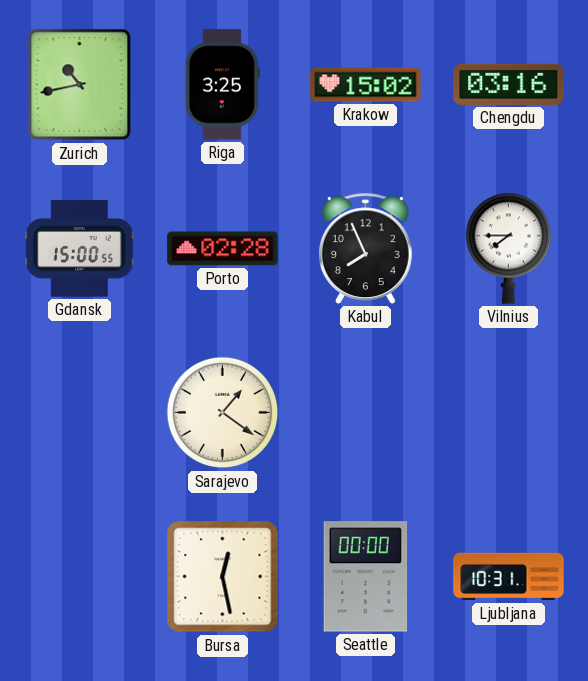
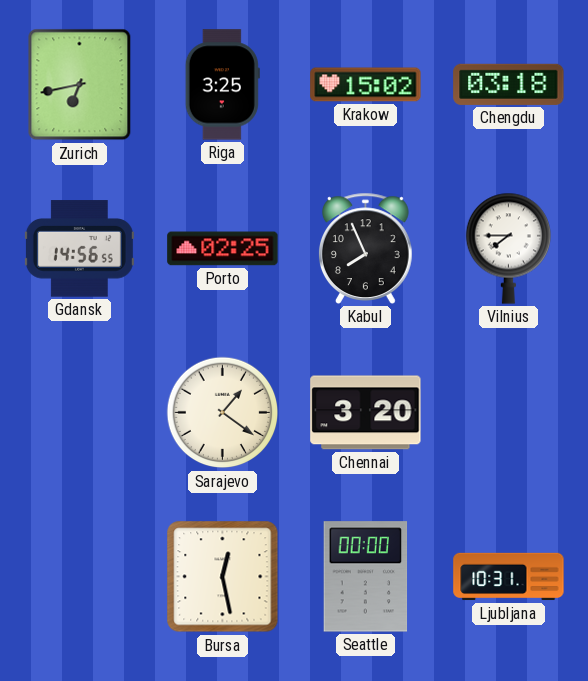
Zurich: 10:43 -> 6:43 (80, 85)
Chengdu: 03:16 -> 03:18 (509, 84)
Gdansk: 15:00 -> 14:56 (79, 249)
Porto: 02:28 -> 02:25 (223, 249)
Chennai: none -> 3:20 (366, 413)
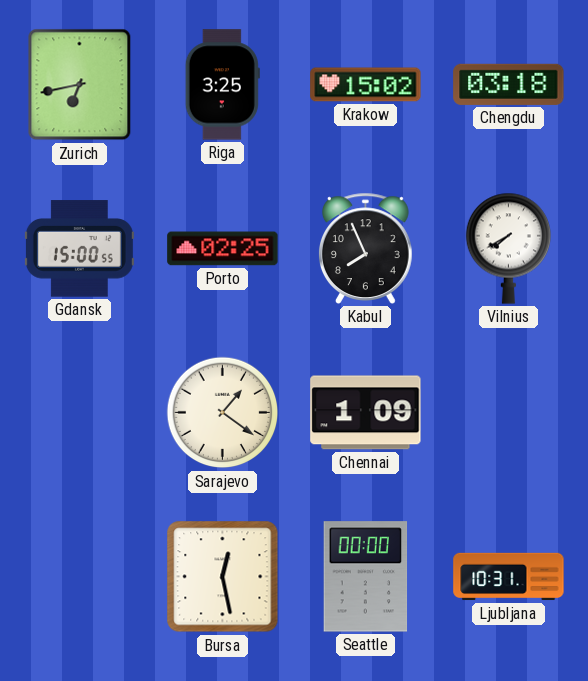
Gdansk: 14:56 -> 15:00 (79, 249)
Vilnius: 7:45 -> 7:40 (508, 248)
Chennai: 3:20 -> 1:09 (366, 413)
